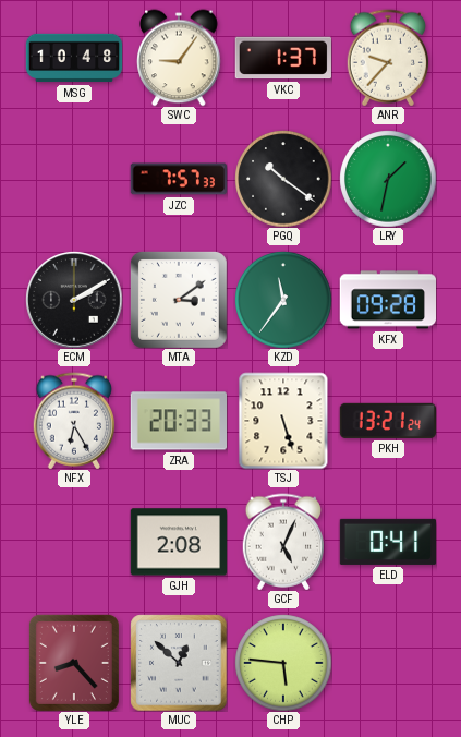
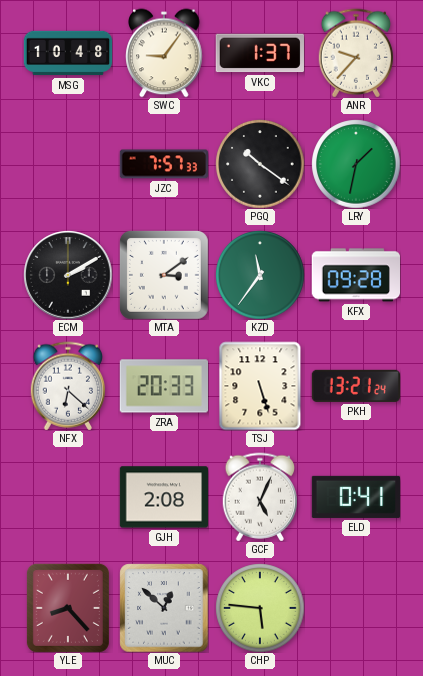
NFX: 6:25 -> 6:22 (67, 386)
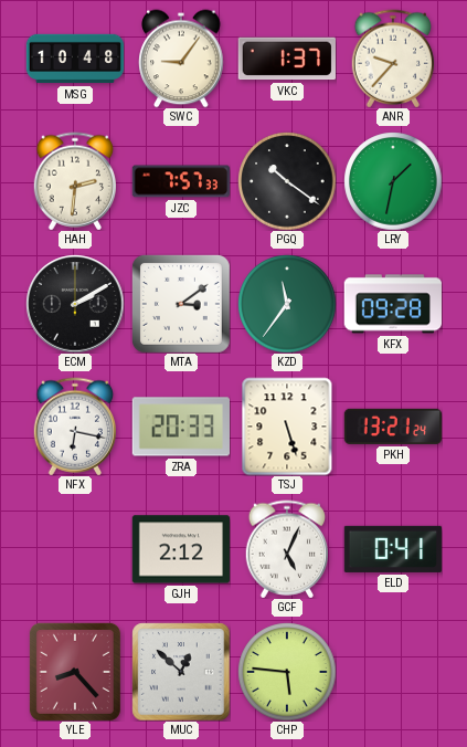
HAH: none -> 2:31 (74, 181)
NFX: 6:22 -> 6:17 (74, 427)
GJH: 2:08 -> 2:12 (180, 549)
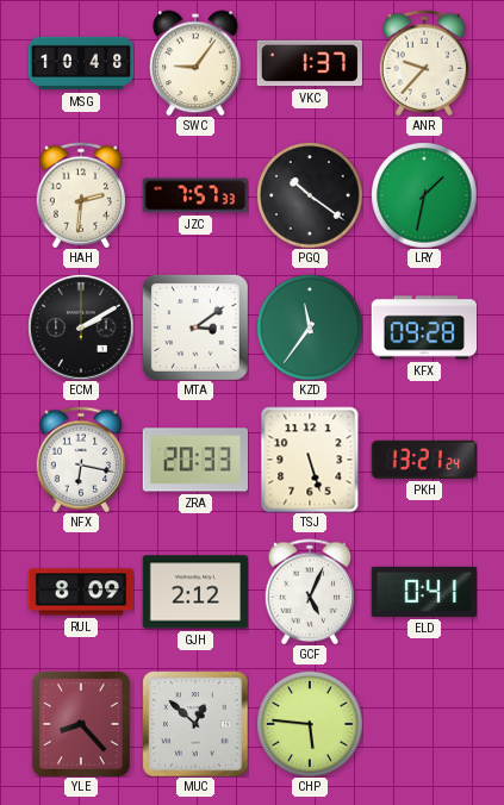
RUL: none -> 8:09 (81, 592)
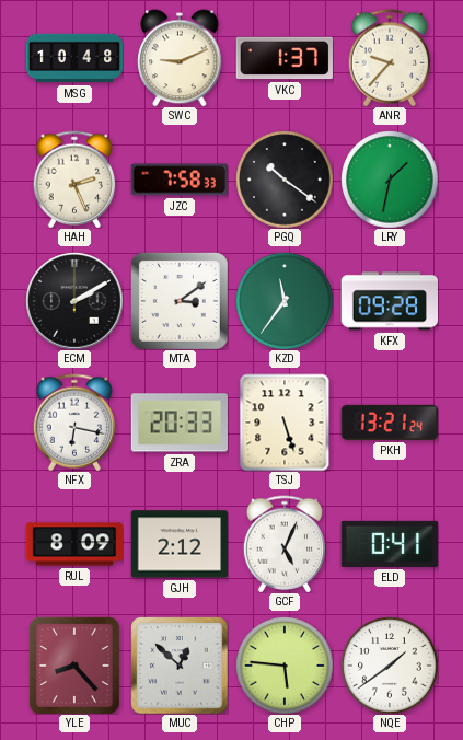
SWC: 9:06 -> 9:11 (180, 58)
HAH: 2:31 -> 2:26 (73, 180)
JZC: 7:57 -> 7:58 (178, 180)
NQE: none -> 1:39 (390, 666)
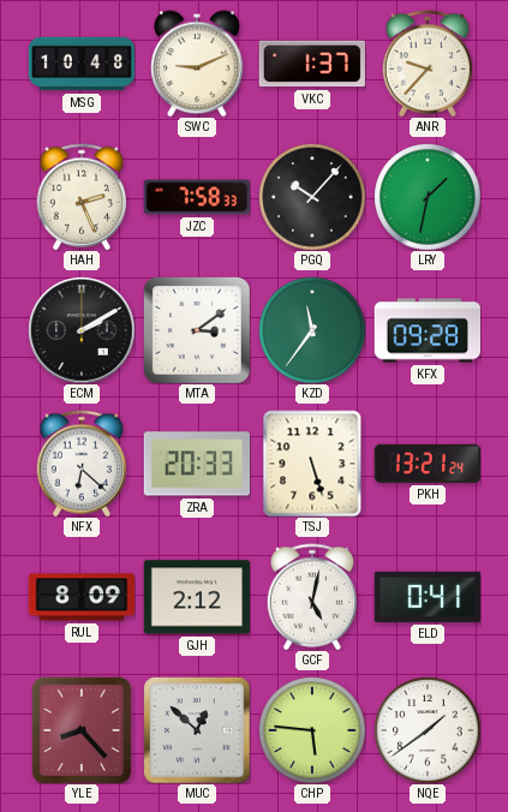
PGQ: 10:21 -> 10:07 (312, 197)
NFX: 6:17 -> 6:22 (80, 464)
GCF: 5:04 -> 5:02 (311, 597)
